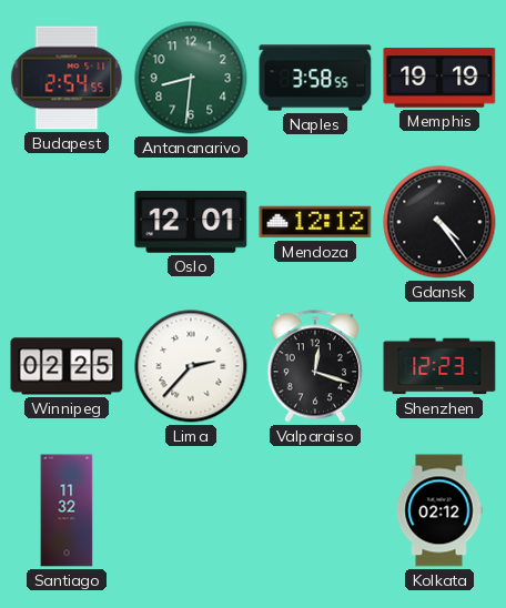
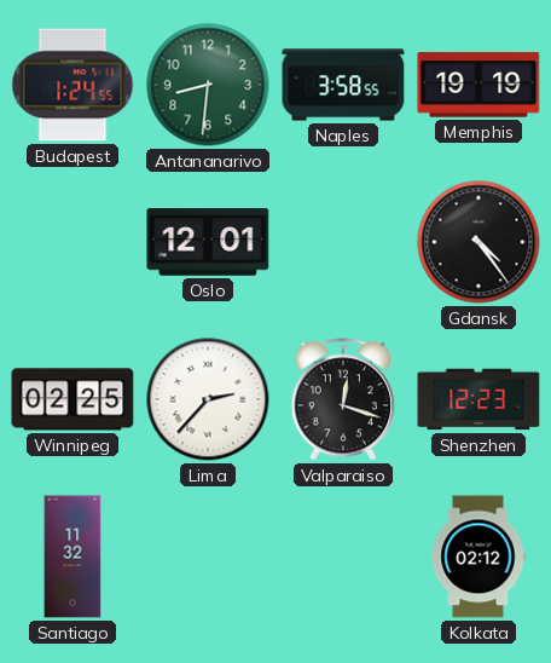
Budapest: 2:54 -> 1:24 (72, 85)
Mendoza: 12:12 -> none (315, 222)
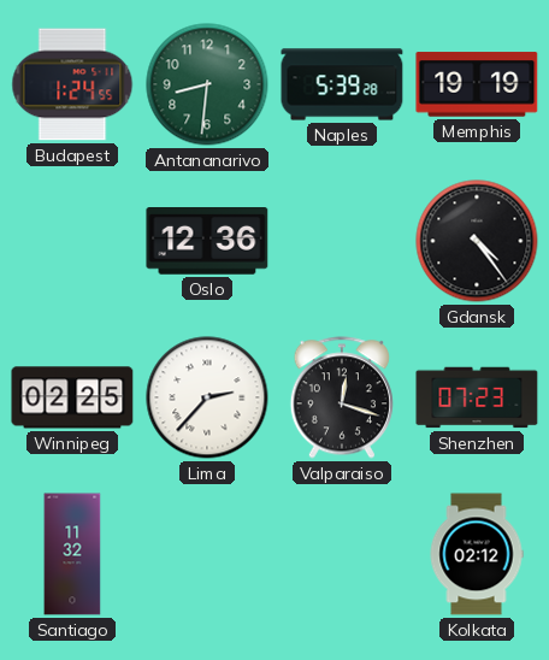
Naples: 3:58 -> 5:39 (342, 84)
Oslo: 12:01 -> 12:36 (207, 242)
Shenzhen: 12:23 -> 07:23 (477, 397)
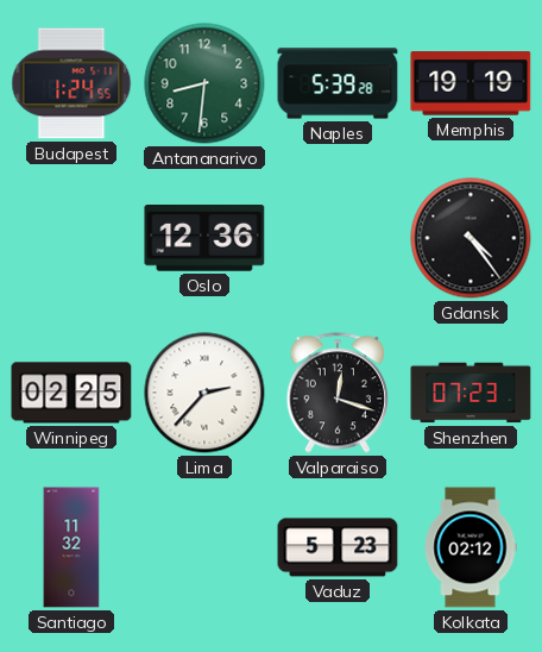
Vaduz: none -> 5:23 (338, 547)
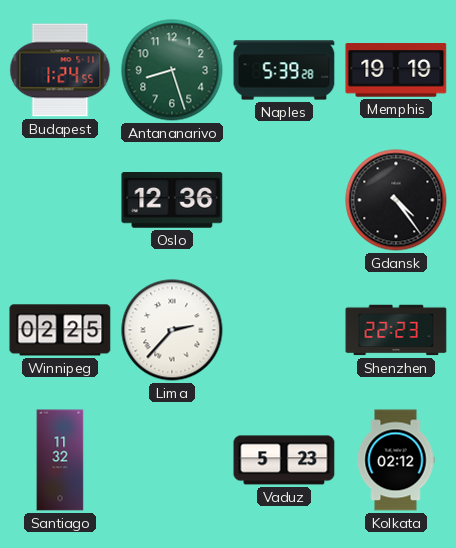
Antananarivo: 8:31 -> 8:27 (172, 70)
Valparaiso: 12:18 -> none (336, 393)
Shenzhen: 07:23 -> 22:23 (396, 330)
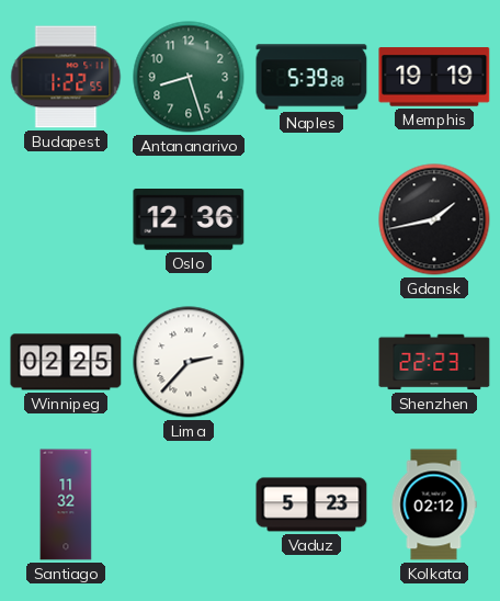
Budapest: 1:24 -> 1:22 (66, 77)
Gdansk: 4:24 -> 1:43 (434, 219)
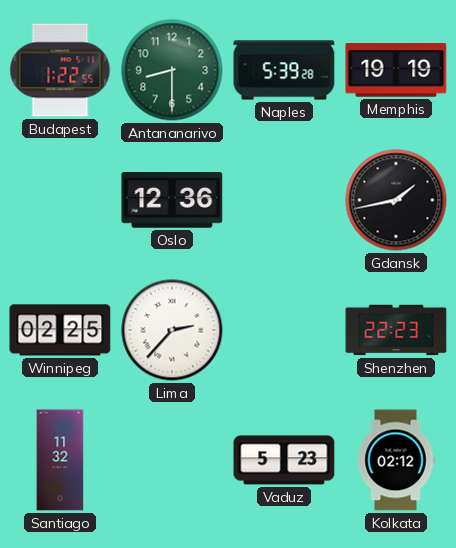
Antananarivo: 8:27 -> 8:30 (172, 70)
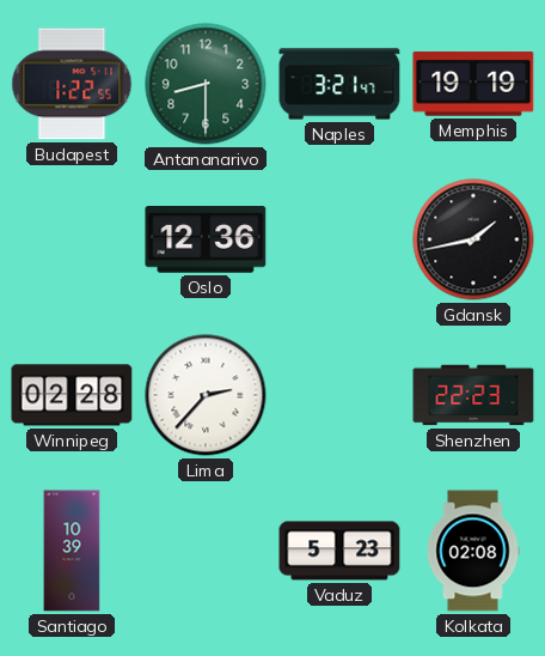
Naples: 5:39 -> 3:21 (339, 84)
Winnipeg: 02:25 -> 02:28 (72, 395)
Santiago: 11:32 -> 10:39 (72, 551)
Kolkata: 02:12 -> 02:08 (473, 551)
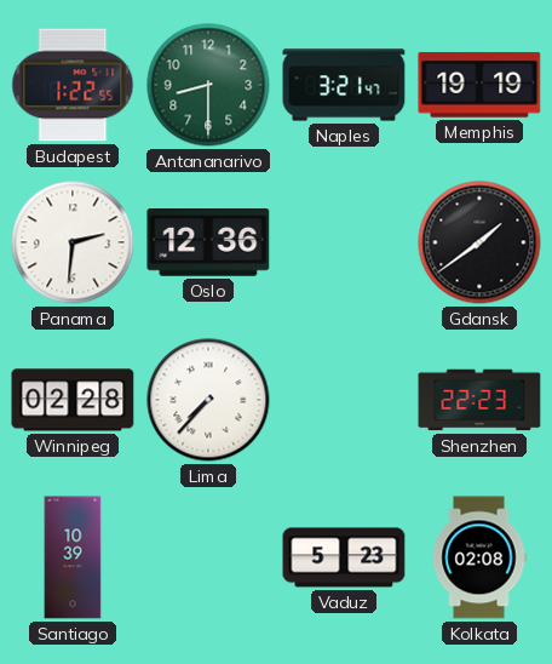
Panama: none -> 2:31 (73, 242)
Gdansk: 1:43 -> 1:39 (479, 242)
Lima: 2:37 -> 7:37 (208, 400)
